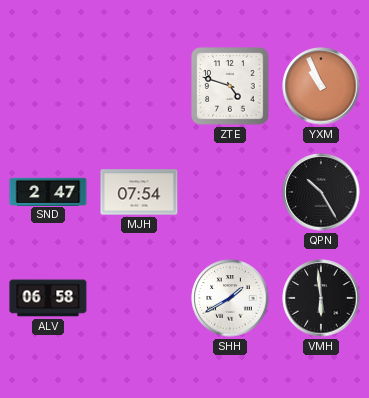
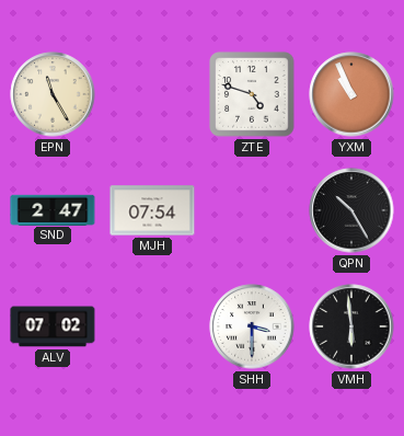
EPN: none -> 11:25 (53, 94)
ALV: 06:58 -> 07:02 (53, 326)
SHH: 1:40 -> 3:30 (252, 326)
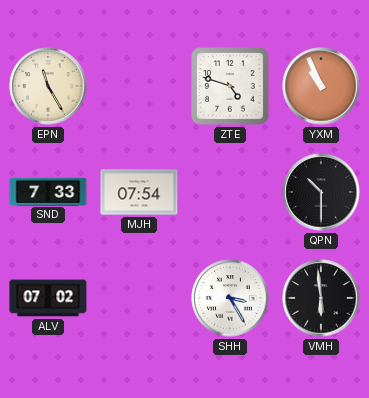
SND: 2:47 -> 7:33 (48, 191)
QPN: 10:25 -> 10:30 (321, 192)
SHH: 3:30 -> 3:25 (230, 298)
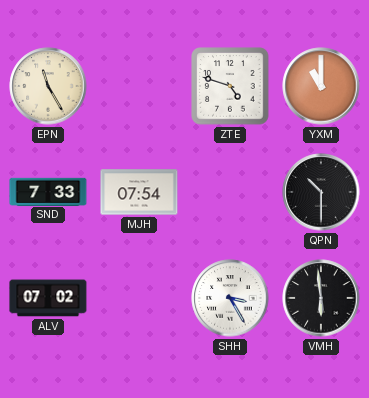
YXM: 10:56 -> 11:00 (321, 86)
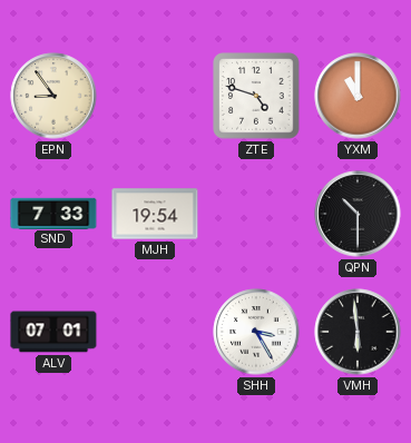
EPN: 11:25 -> 8:54 (53, 96)
MJH: 07:54 -> 19:54 (155, 214)
ALV: 07:02 -> 07:01 (53, 332)
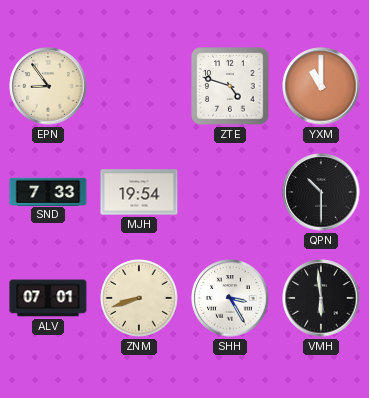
ZNM: none -> 8:42 (139, 298)
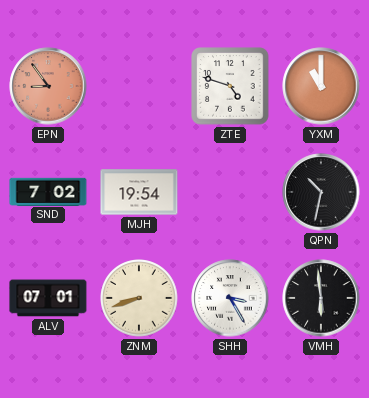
EPN dial: cream -> salmon (48, 86)
SND: 7:33 -> 7:02 (48, 191)
QPN: 10:30 -> 10:32 (321, 192)
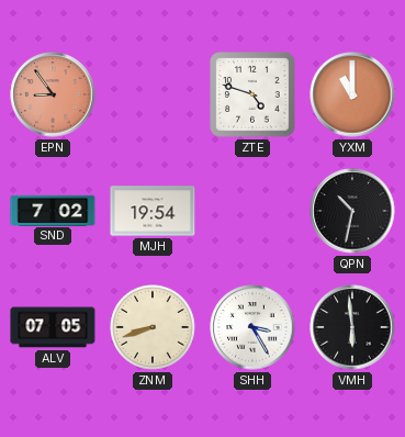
ALV: 07:01 -> 07:05 (53, 327)
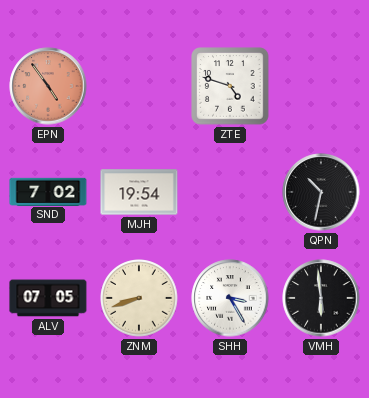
EPN: 8:54 -> 4:54 (48, 86)
YXM: 11:00 -> none (352, 94)
